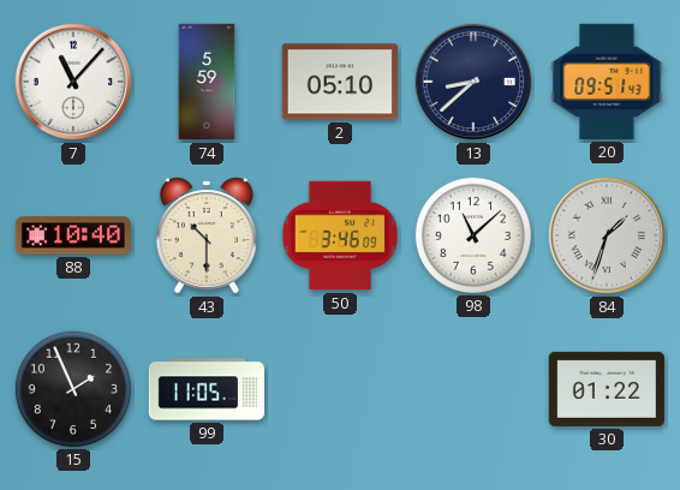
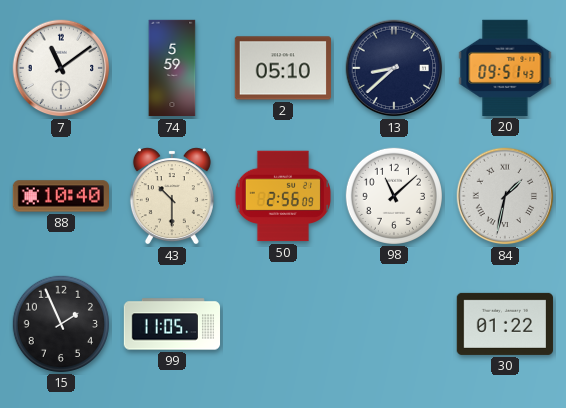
7: 11:07 -> 11:09 (61, 68)
50: 3:46 -> 2:56 (283, 196)
84: 1:33 -> 1:32 (505, 196)
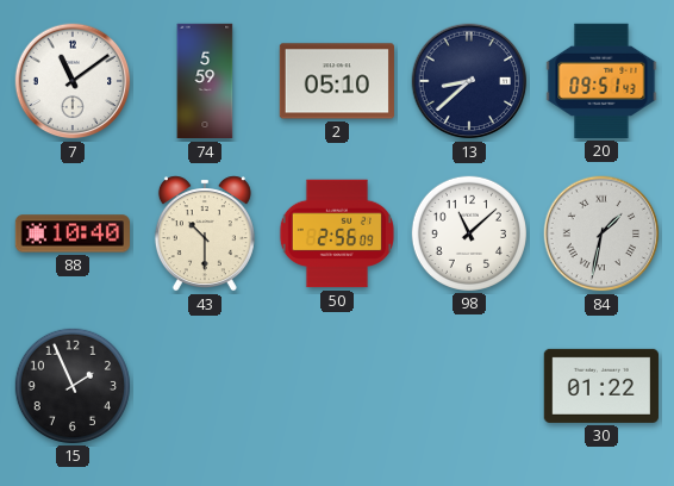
99: 11:05 -> none (172, 324)
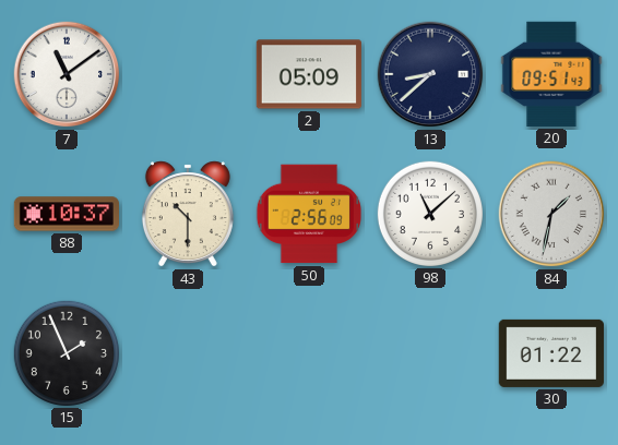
74: 5:59 -> none (205, 81)
2: 05:10 -> 05:09 (309, 74)
88: 10:40 -> 10:37 (66, 214)
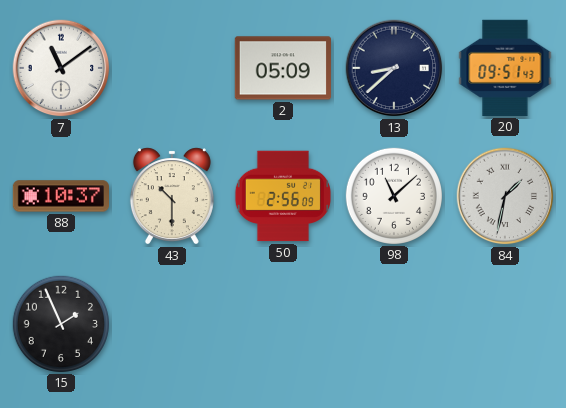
30: 01:22 -> none (551, 353)
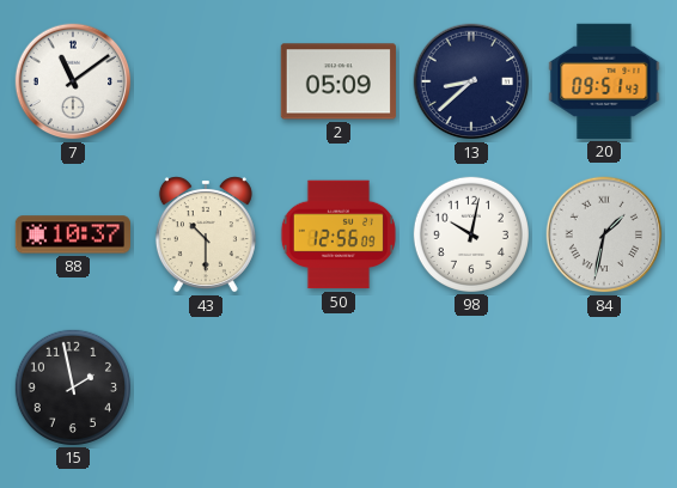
50: 2:56 -> 12:56 (338, 234)
98: 11:08 -> 10:02 (470, 233)
15: 1:56 -> 1:58 (72, 386)
